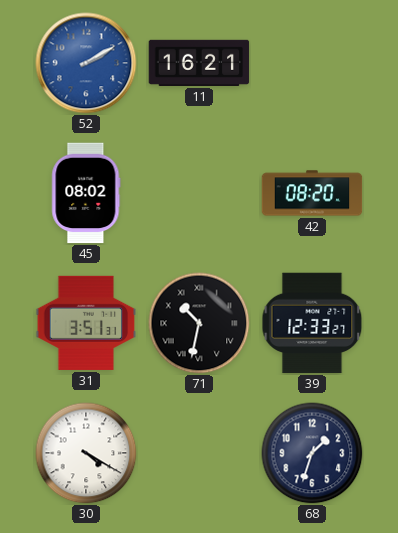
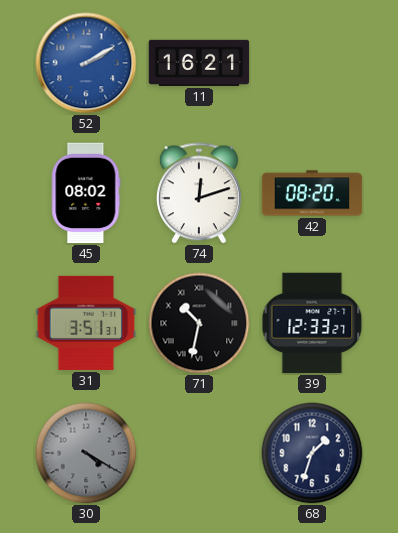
74: none -> 12:12 (199, 193)
30 dial: white -> grey (86, 453)
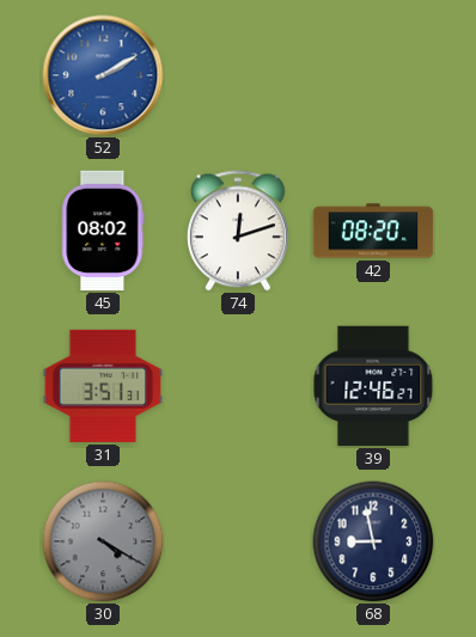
11: 16:21 -> none (199, 63)
71: 10:32 -> none (199, 323)
39: 12:33 -> 12:46 (373, 386)
68: 1:33 -> 8:58 (373, 541)
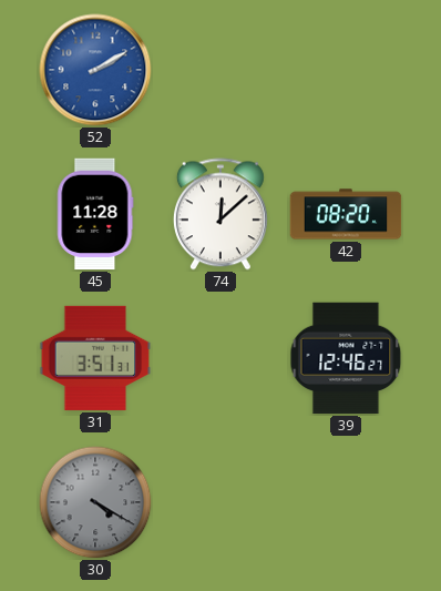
45: 08:02 -> 11:28 (95, 214)
74: 12:12 -> 12:08 (221, 214)
68: 8:58 -> none (373, 541)
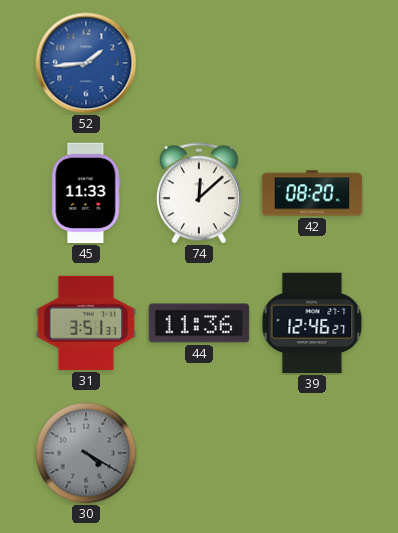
52: 2:10 -> 1:44 (86, 63)
45: 11:28 -> 11:33 (86, 193)
44: none -> 11:36 (199, 323)
